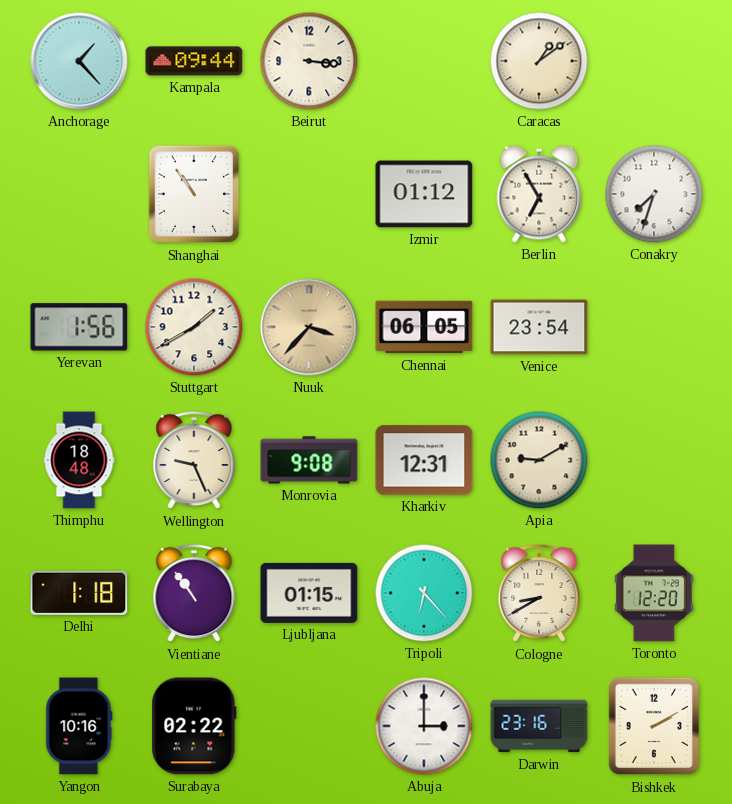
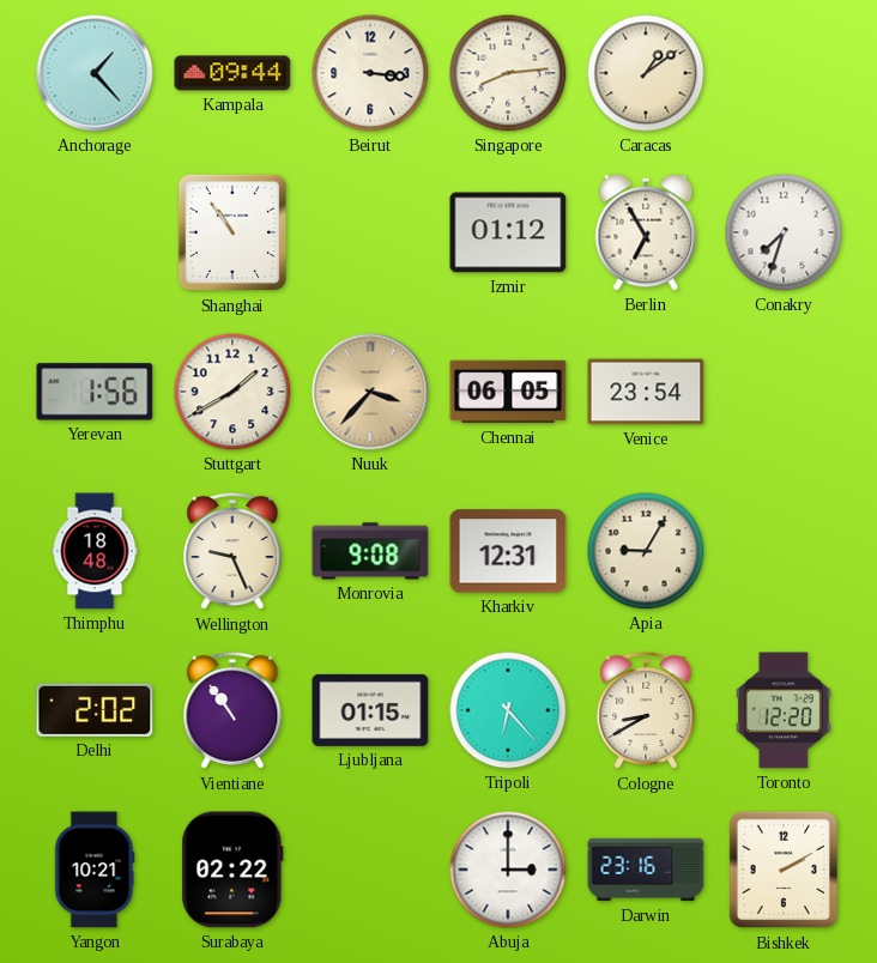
Singapore: none -> 8:14 (508, 73)
Apia: 9:10 -> 9:05 (646, 551)
Delhi: 1:18 -> 2:02 (95, 710)
Yangon: 10:16 -> 10:21 (95, 870)
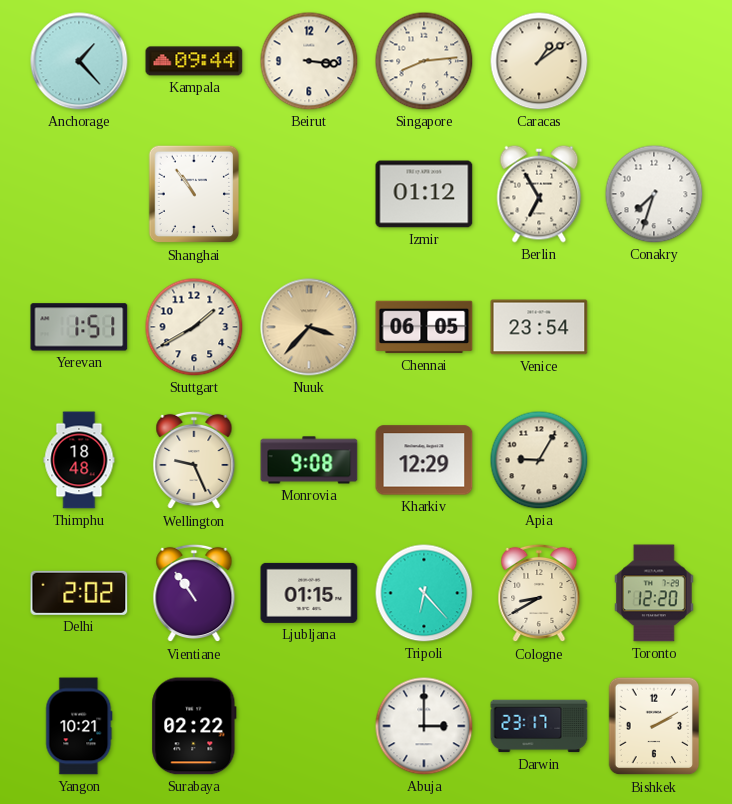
Yerevan: 1:56 -> 1:51 (79, 327)
Kharkiv: 12:31 -> 12:29 (424, 460)
Darwin: 23:16 -> 23:17 (539, 726)
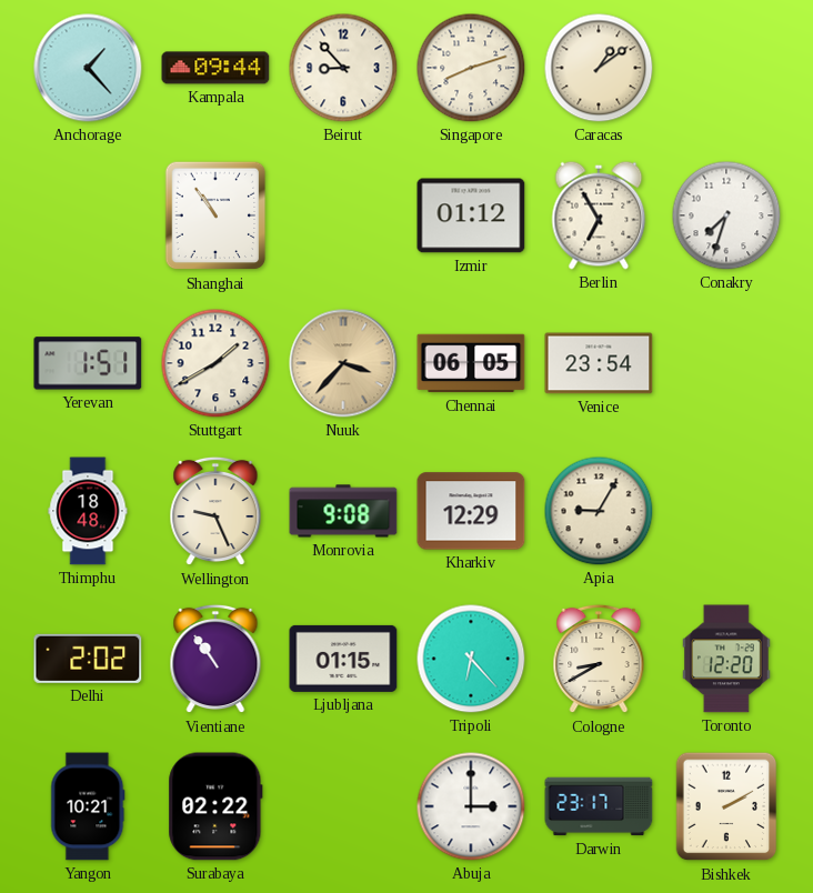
Beirut: 3:16 -> 8:53 (343, 68)
Singapore: 8:14 -> 8:12 (471, 68)
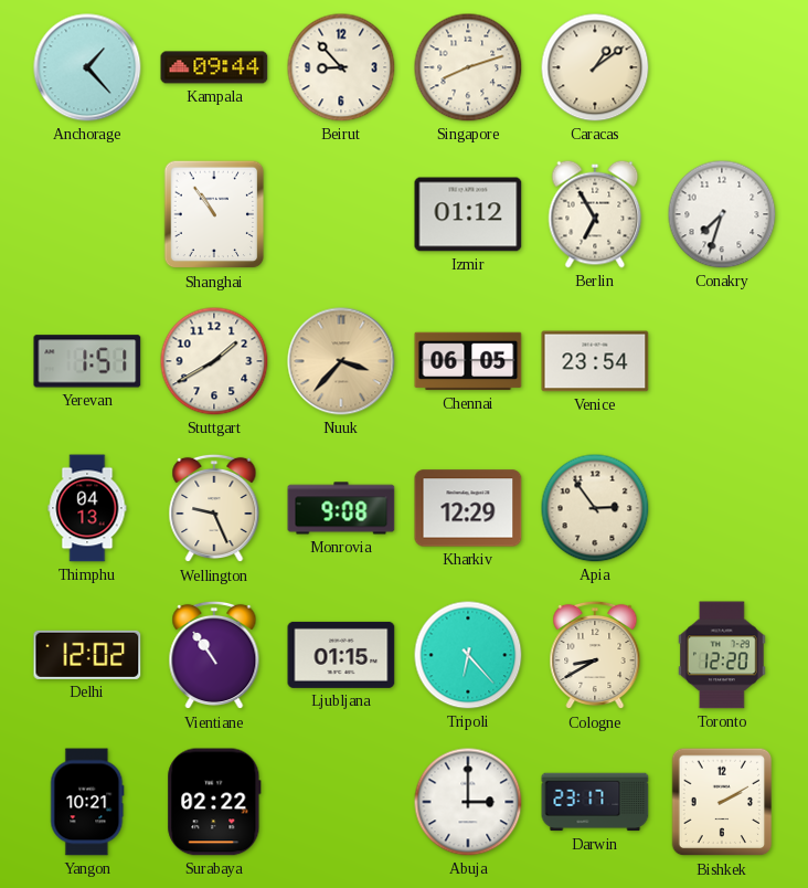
Thimphu: 18:48 -> 04:13 (87, 508)
Apia: 9:05 -> 2:54 (595, 508)
Delhi: 2:02 -> 12:02 (87, 655)
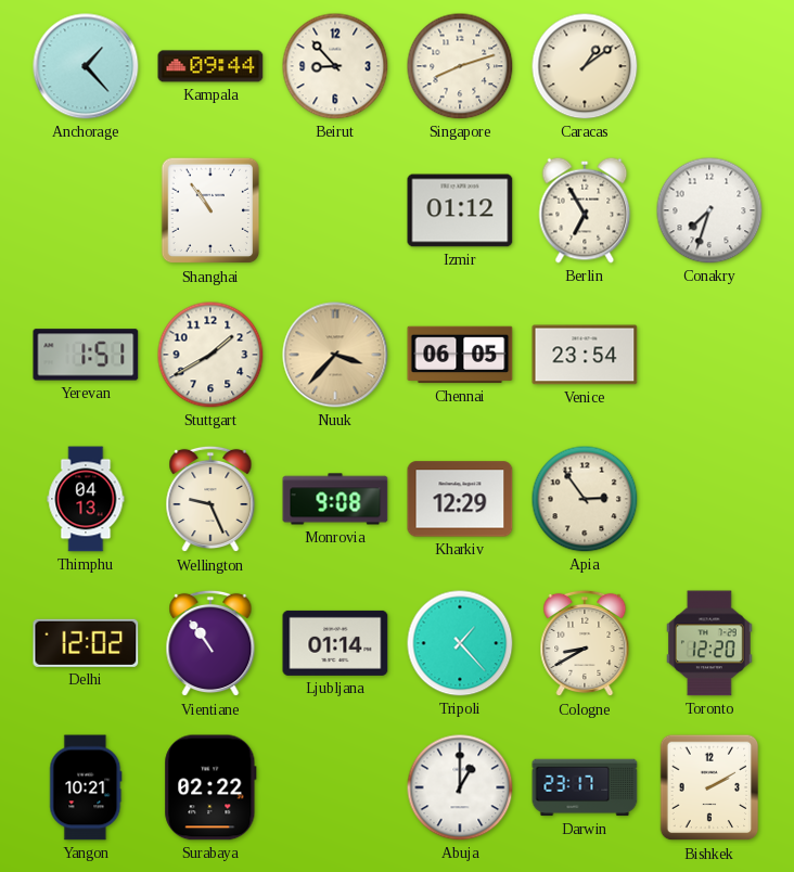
Ljubljana: 01:15 -> 01:14 (335, 643)
Tripoli: 6:23 -> 1:23 (460, 643)
Abuja: 3:00 -> 1:00 (460, 787)
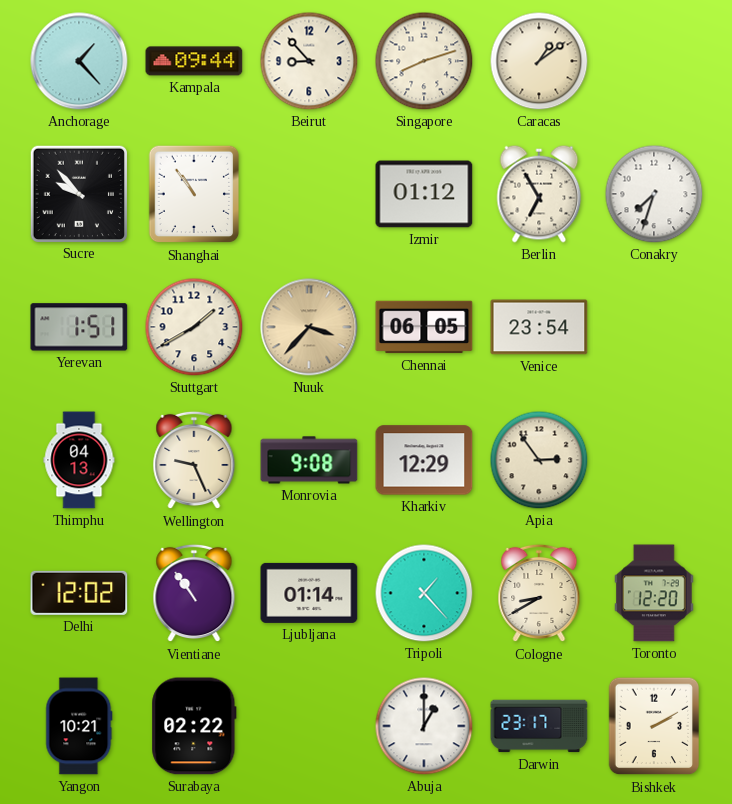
Sucre: none -> 9:53 (78, 193)
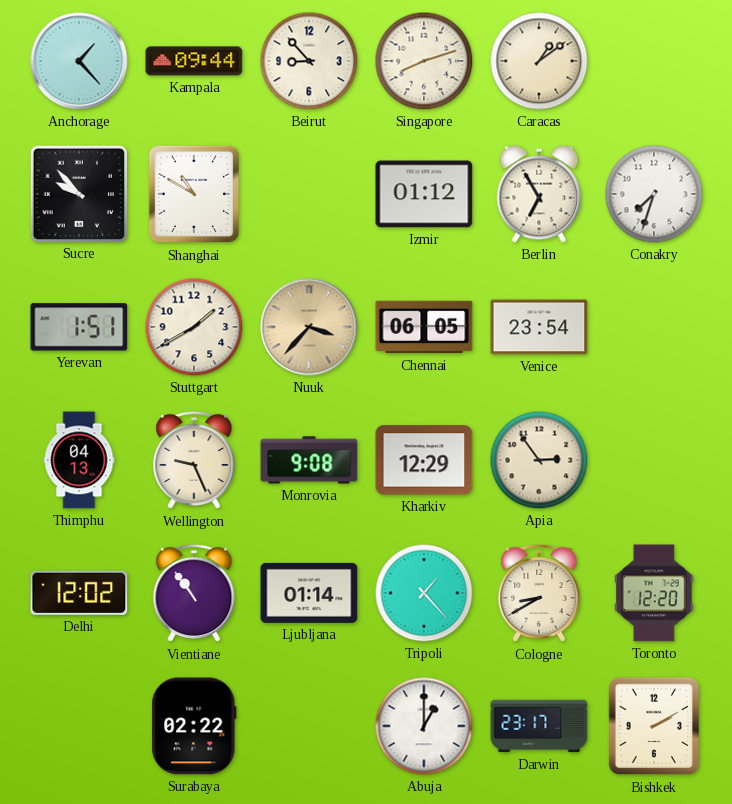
Shanghai: 10:54 -> 10:50 (194, 194)
Yangon: 10:21 -> none (79, 726)
